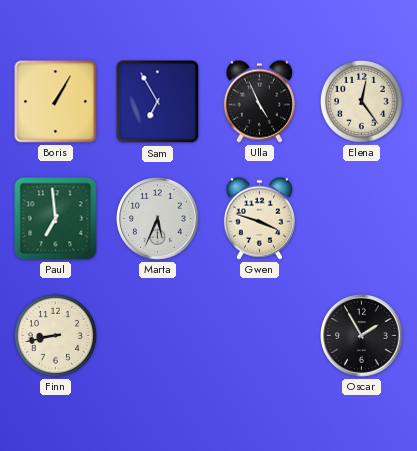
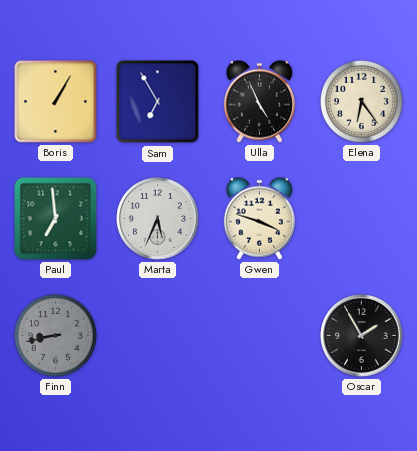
Elena: 12:24 -> 6:24 (361, 101)
Finn dial: cream -> grey (55, 335)
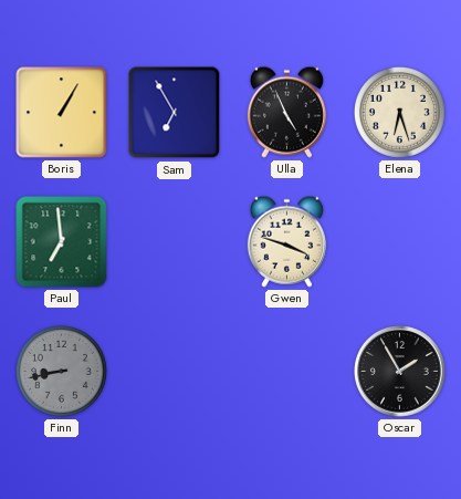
Elena: 6:24 -> 6:27 (399, 112)
Marta: 5:34 -> none (158, 219)
